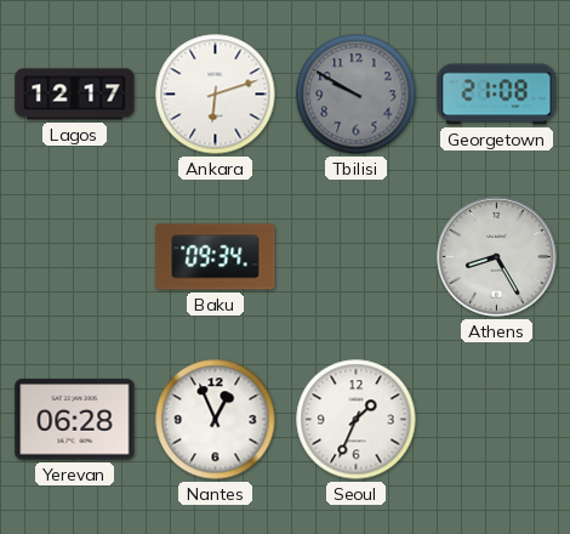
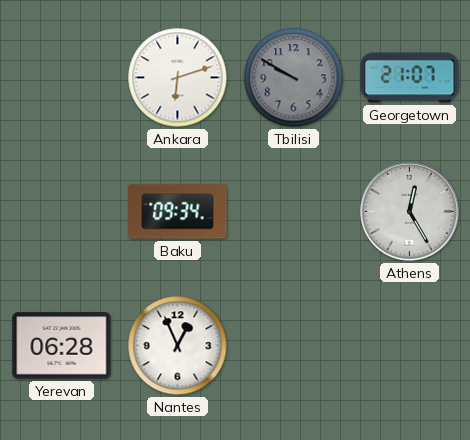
Lagos: 12:17 -> none (75, 95)
Georgetown: 21:08 -> 21:07 (410, 78)
Athens: 8:25 -> 12:25 (410, 212)
Seoul: 1:34 -> none (357, 420)
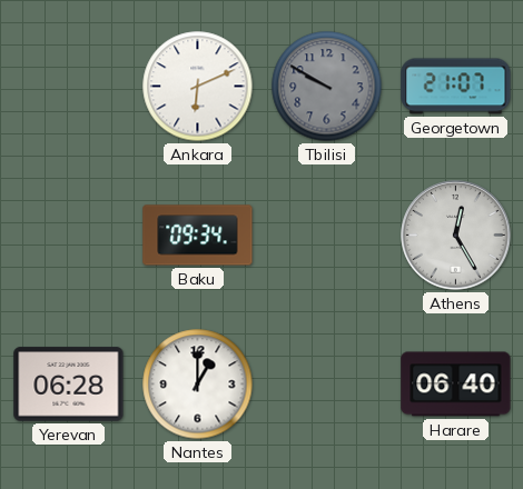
Ankara: 6:12 -> 6:11 (198, 87)
Nantes: 12:56 -> 1:00 (198, 385)
Harare: none -> 06:40 (456, 385)
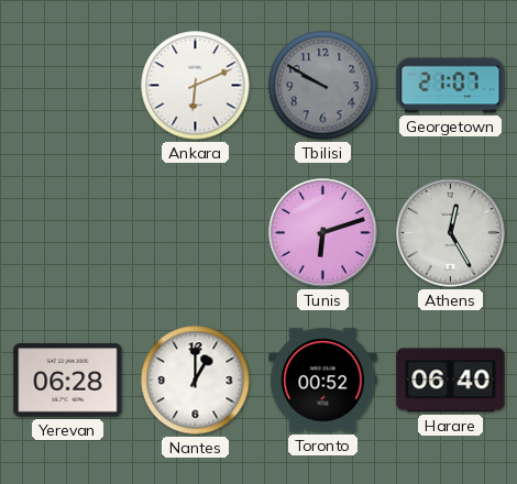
Baku: 09:34 -> none (198, 236)
Tunis: none -> 6:12 (323, 233)
Toronto: none -> 00:52 (323, 381)
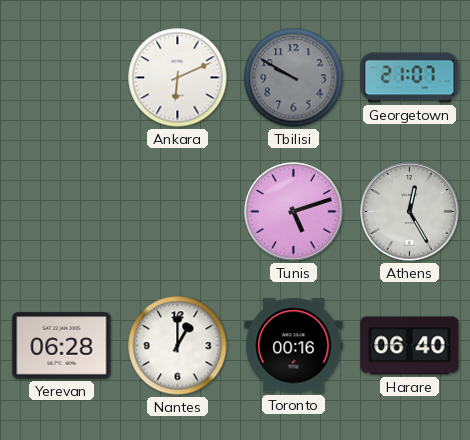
Tunis: 6:12 -> 5:12 (294, 212)
Toronto: 00:52 -> 00:16 (294, 346)
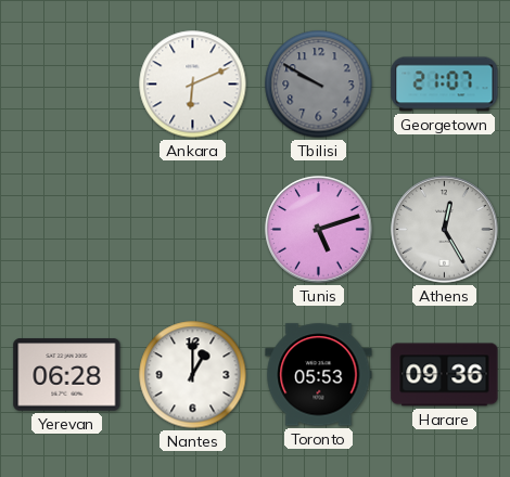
Toronto: 00:16 -> 05:53 (319, 375)
Harare: 06:40 -> 09:36 (445, 375)
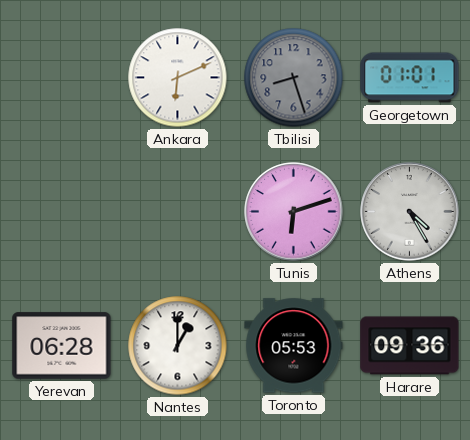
Tbilisi: 9:50 -> 8:27 (294, 78)
Georgetown: 21:07 -> 01:01 (410, 78)
Tunis: 5:12 -> 6:12 (294, 212)
Athens: 12:25 -> 4:25 (410, 212)
